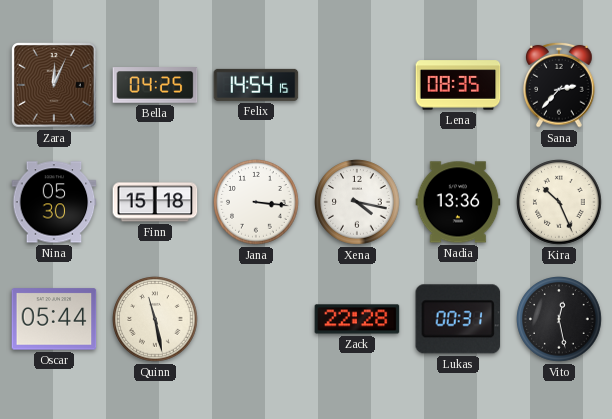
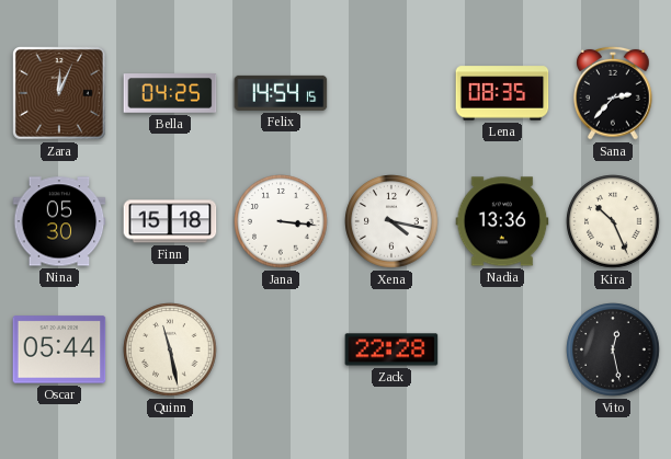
Lukas: 00:31 -> none (458, 319)
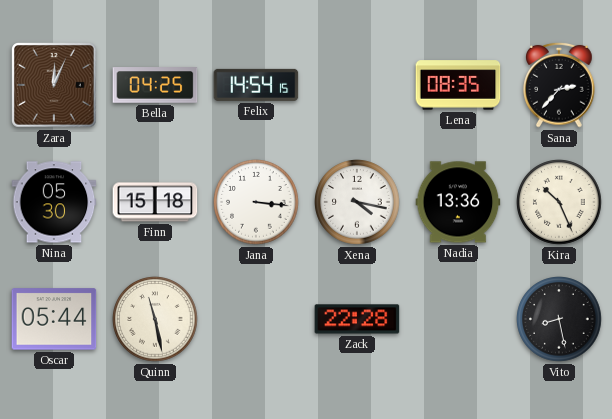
Vito: 12:28 -> 8:28 (559, 319)
